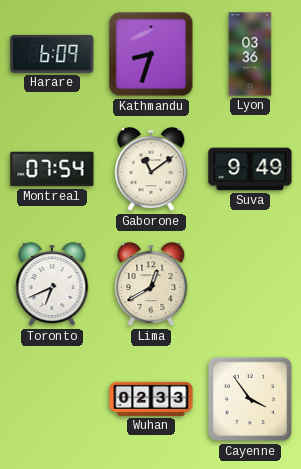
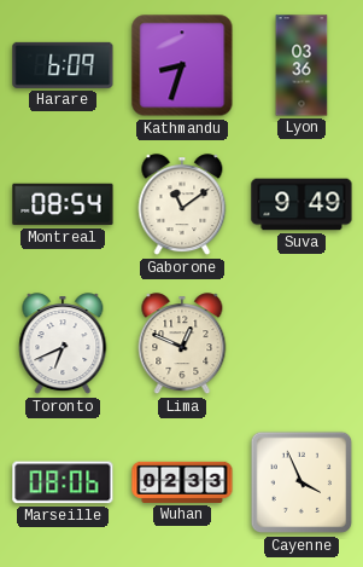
Montreal: 07:54 -> 08:54 (63, 204)
Lima: 12:40 -> 12:49 (182, 345)
Marseille: none -> 08:06 (63, 482)
Cayenne: 3:54 -> 3:56 (301, 482)
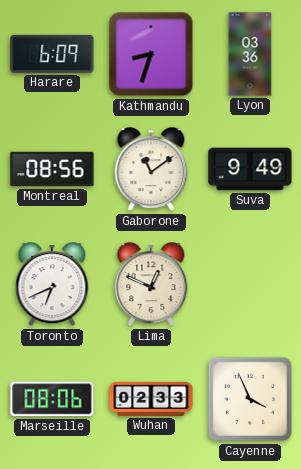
Montreal: 08:54 -> 08:56 (52, 169)
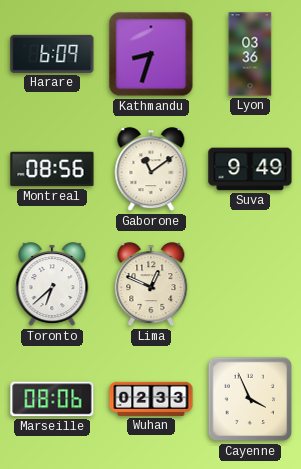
Toronto: 6:41 -> 6:38 (52, 285)
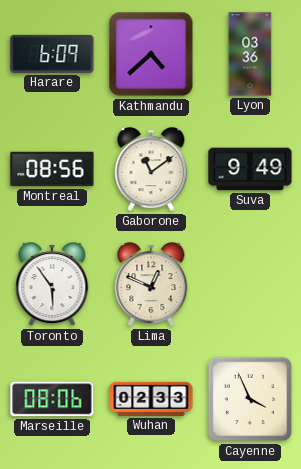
Kathmandu: 8:33 -> 4:38 (151, 54)
Toronto: 6:38 -> 5:54 (52, 285)
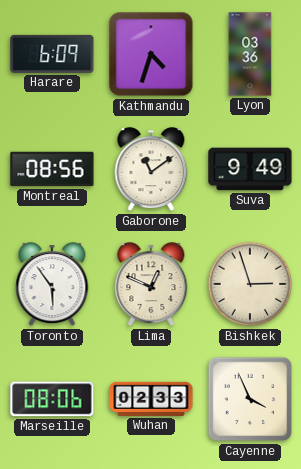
Kathmandu: 4:38 -> 4:33 (151, 54)
Bishkek: none -> 2:57 (250, 284)
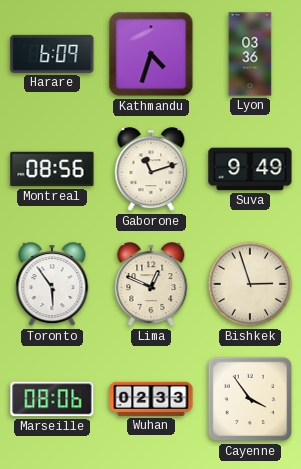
Gaborone: 11:09 -> 11:12 (151, 170)
Cayenne: 3:56 -> 3:54 (250, 399)
